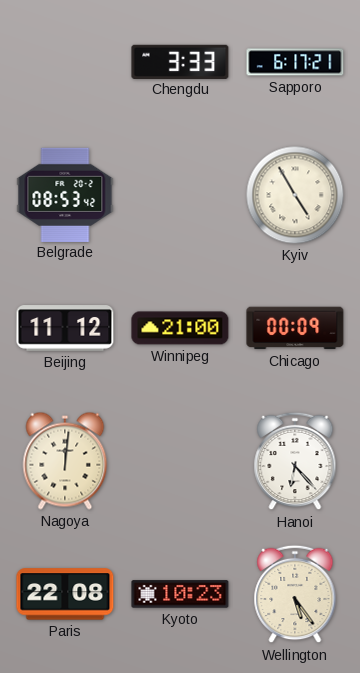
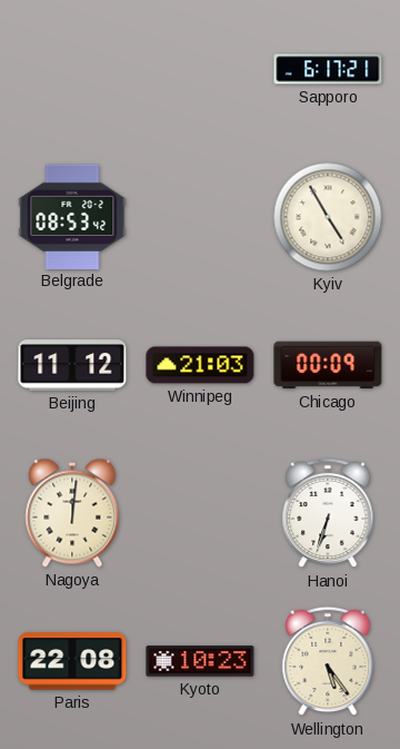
Chengdu: 3:33 -> none (180, 61)
Winnipeg: 21:00 -> 21:03 (200, 365)
Hanoi: 6:23 -> 6:33 (328, 513)
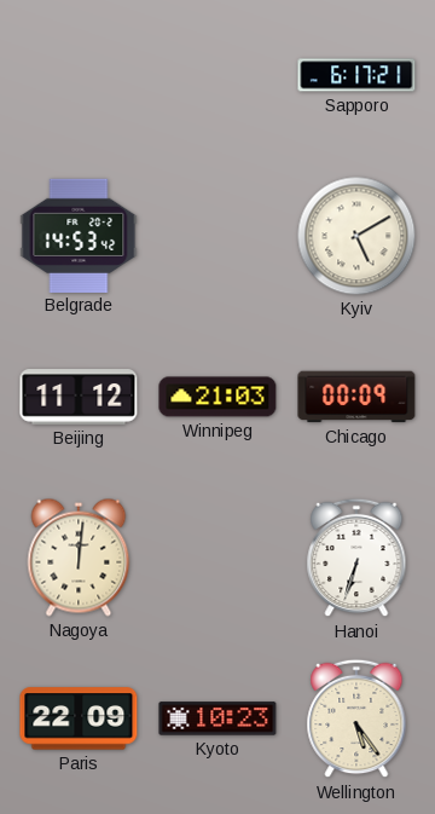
Belgrade: 08:53 -> 14:53 (79, 235)
Kyiv: 4:55 -> 5:10 (356, 236)
Paris: 22:08 -> 22:09 (79, 718)
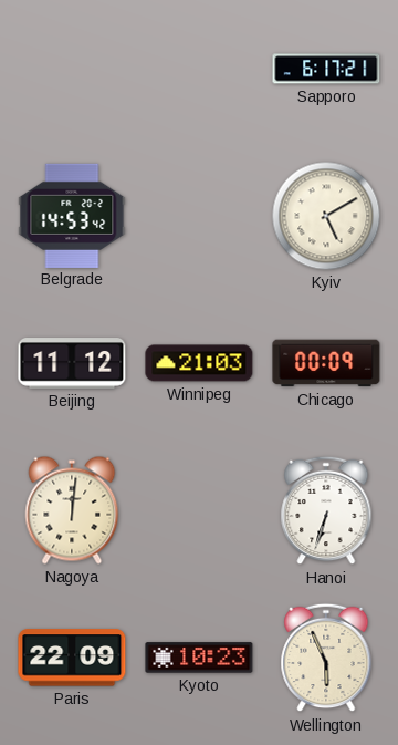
Wellington: 5:24 -> 5:56 (326, 658)
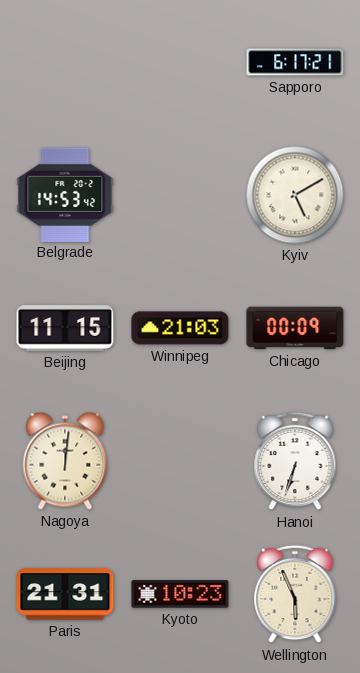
Beijing: 11:12 -> 11:15 (65, 328)
Paris: 22:09 -> 21:31 (65, 594)
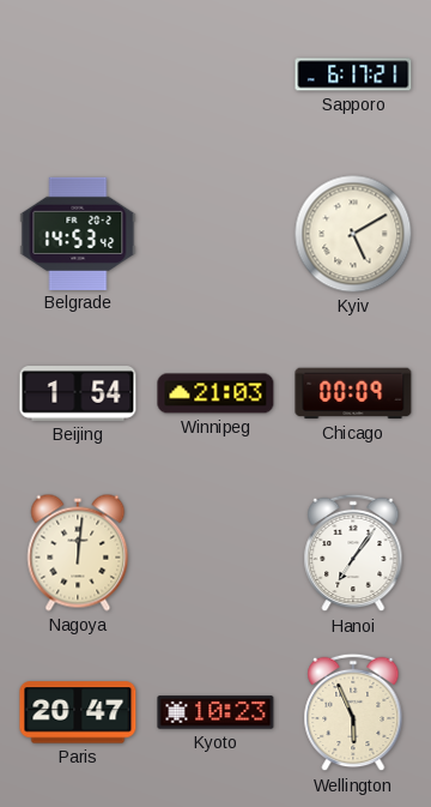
Beijing: 11:15 -> 1:54 (78, 393)
Hanoi: 6:33 -> 7:06 (353, 553)
Paris: 21:31 -> 20:47 (78, 712)
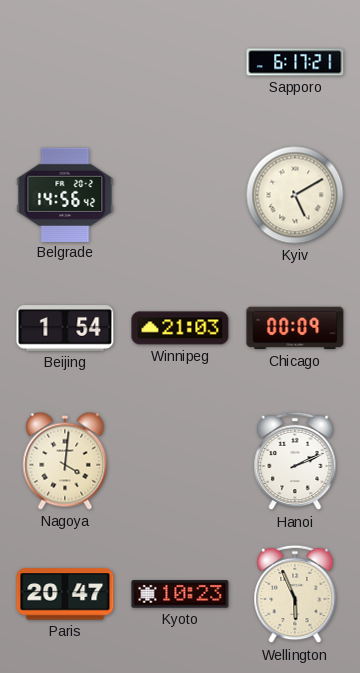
Belgrade: 14:53 -> 14:56 (65, 194)
Nagoya: 12:01 -> 4:01 (65, 461)
Hanoi: 7:06 -> 2:11 (295, 461)
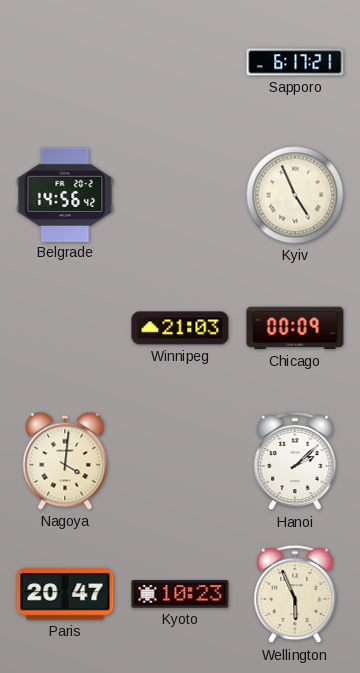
Kyiv: 5:10 -> 4:56 (295, 195)
Beijing: 1:54 -> none (65, 328)
Hanoi: 2:11 -> 2:08 (295, 461)
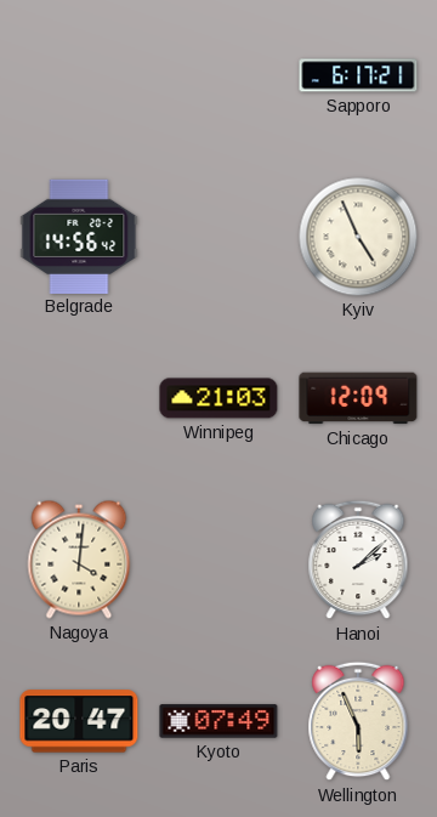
Chicago: 00:09 -> 12:09 (358, 398)
Kyoto: 10:23 -> 07:49 (218, 721)
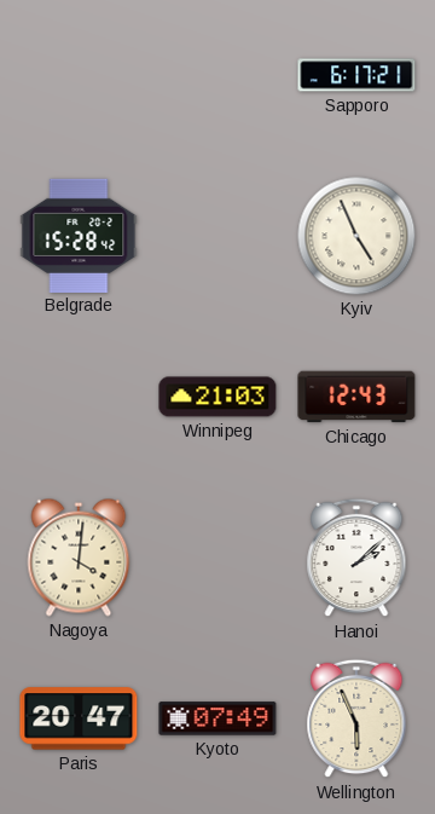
Belgrade: 14:56 -> 15:28 (79, 235)
Chicago: 12:09 -> 12:43 (356, 397)
